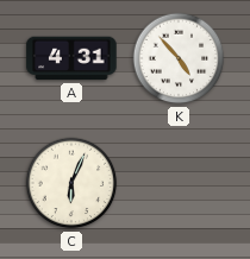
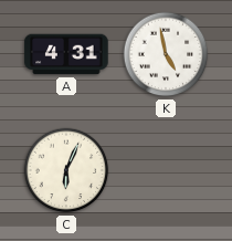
K: 4:53 -> 4:58 (166, 54)
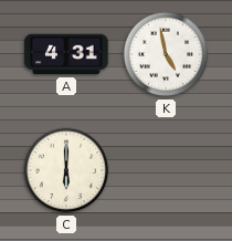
C: 6:04 -> 6:00 (66, 170)
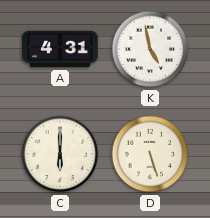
D: none -> 5:27 (150, 154)
